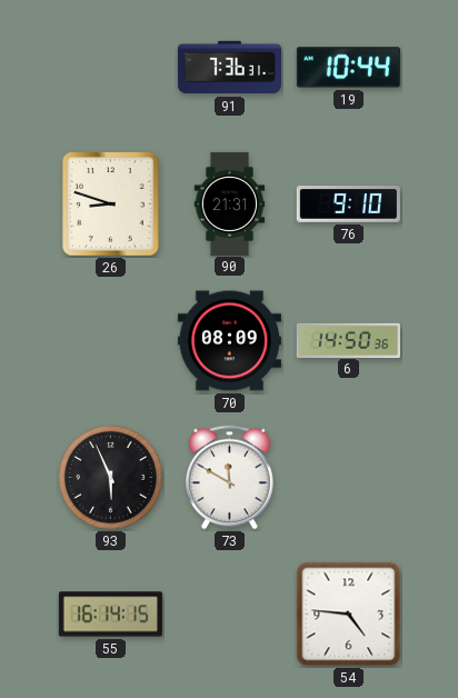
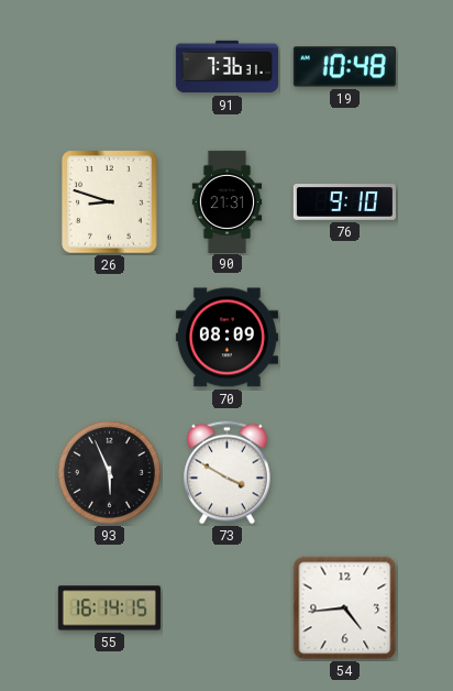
19: 10:44 -> 10:48 (344, 67)
6: 14:50 -> none (348, 340)
73: 11:50 -> 3:50 (228, 473)
54: 4:46 -> 4:44 (345, 608)
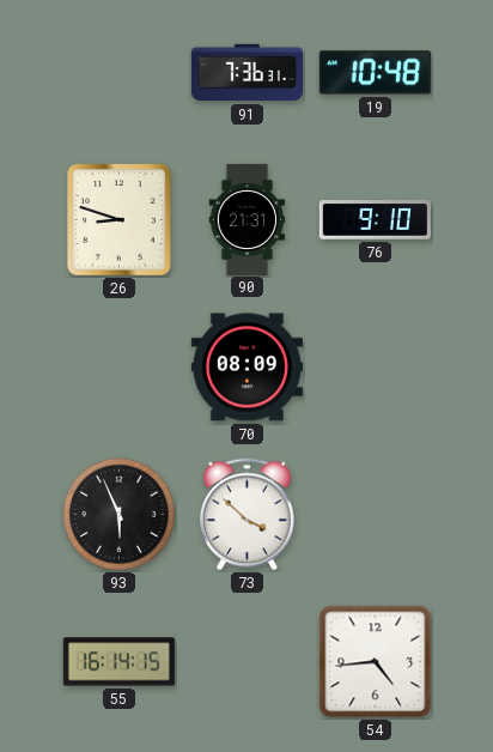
73: 3:50 -> 3:52 (248, 515)
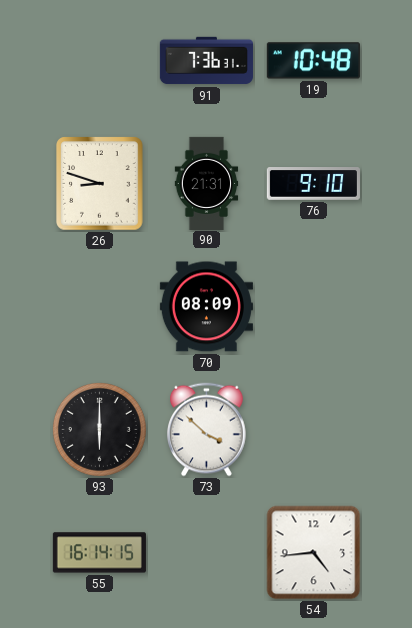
93: 5:56 -> 6:00 (99, 429)
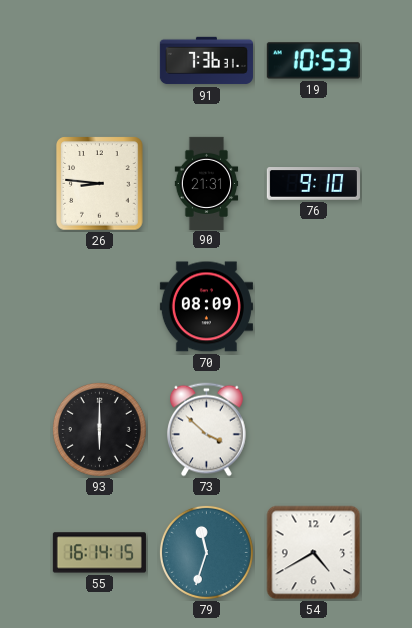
19: 10:48 -> 10:53 (313, 61)
26: 8:48 -> 8:46 (100, 184)
79: none -> 11:33 (206, 552)
54: 4:44 -> 4:40 (314, 553)
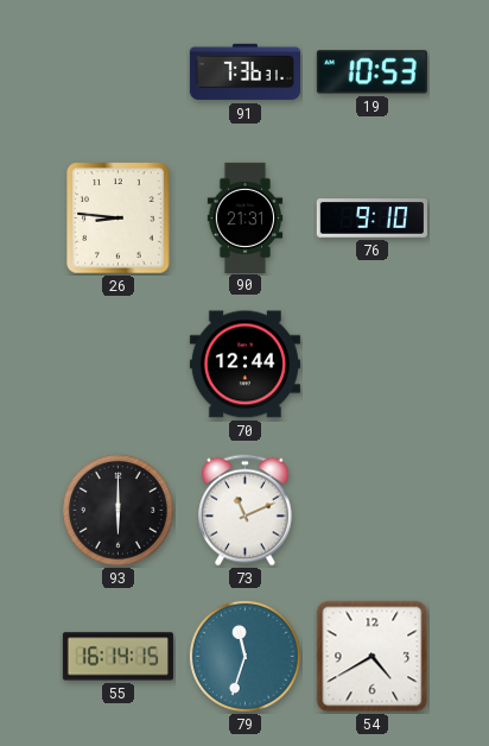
70: 08:09 -> 12:44 (244, 365)
73: 3:52 -> 11:11 (246, 511)
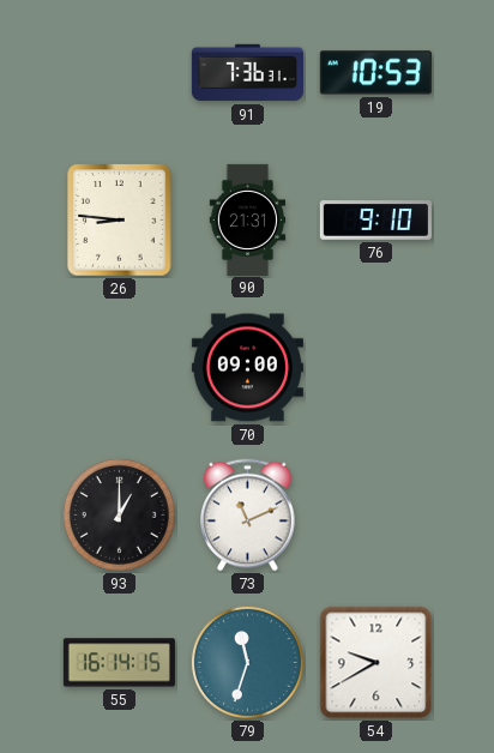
70: 12:44 -> 09:00 (247, 368)
93: 6:00 -> 1:00 (119, 514)
54: 4:40 -> 9:40 (376, 663)
